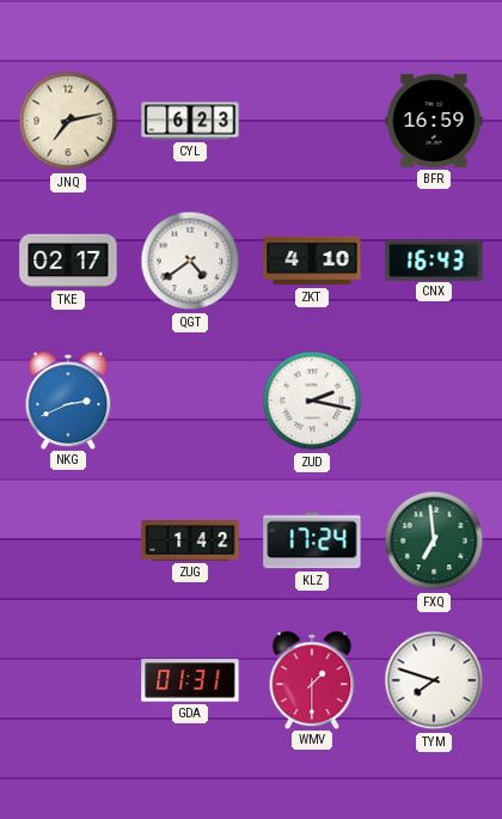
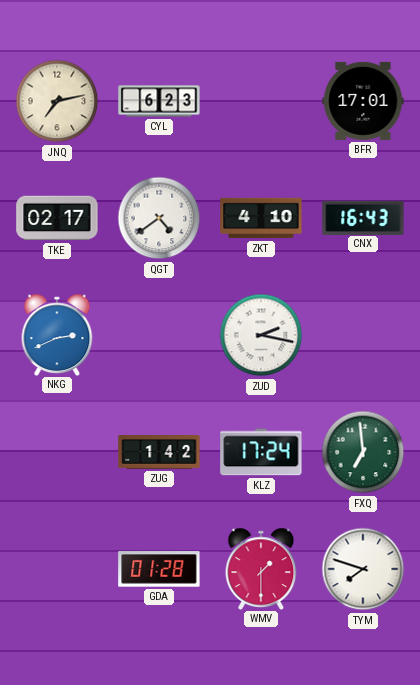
BFR: 16:59 -> 17:01 (363, 101)
GDA: 01:31 -> 01:28 (159, 569)
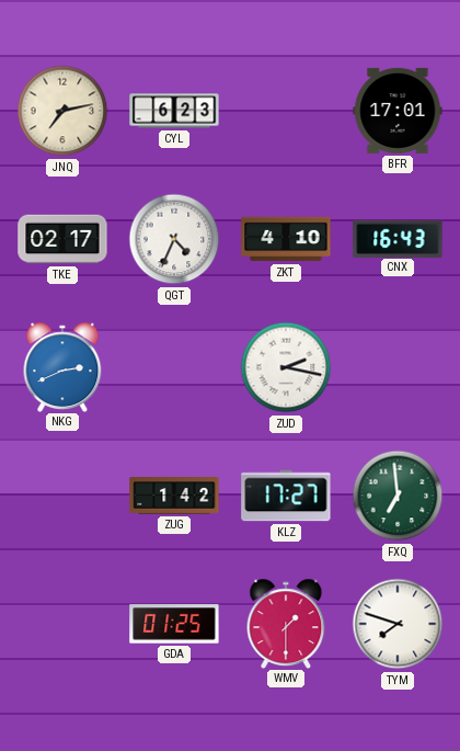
QGT: 4:39 -> 4:34 (174, 239)
KLZ: 17:24 -> 17:27 (286, 496)
GDA: 01:28 -> 01:25 (174, 624)
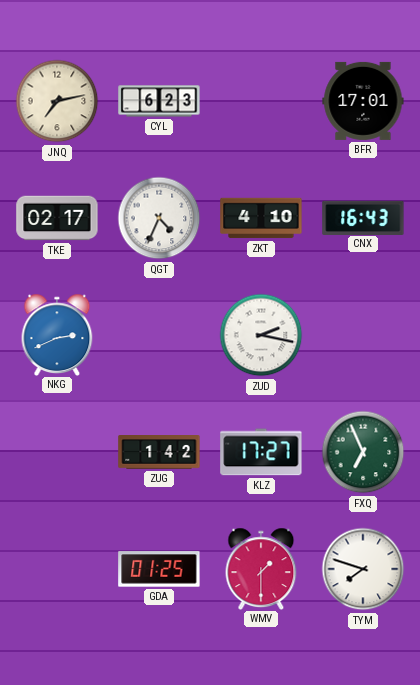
FXQ: 6:59 -> 6:56 (363, 452)
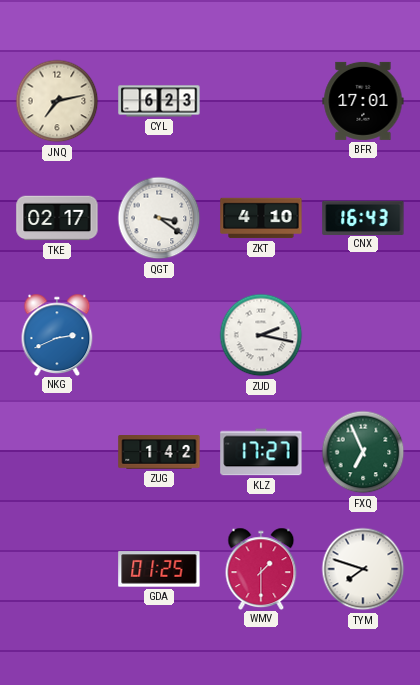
QGT: 4:34 -> 3:21 (159, 218)
